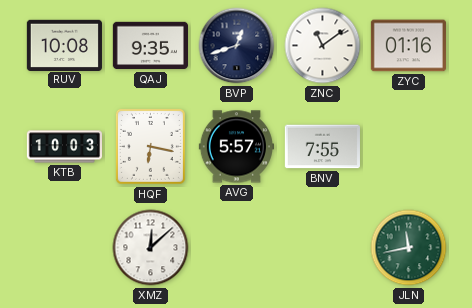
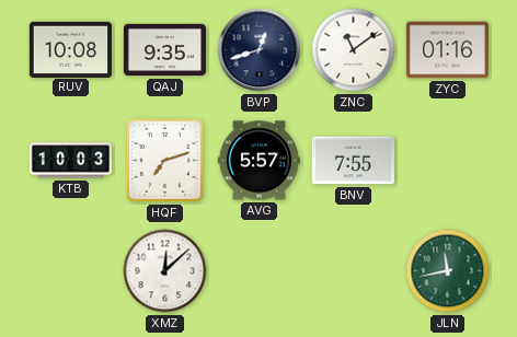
HQF: 6:17 -> 7:12 (164, 160)
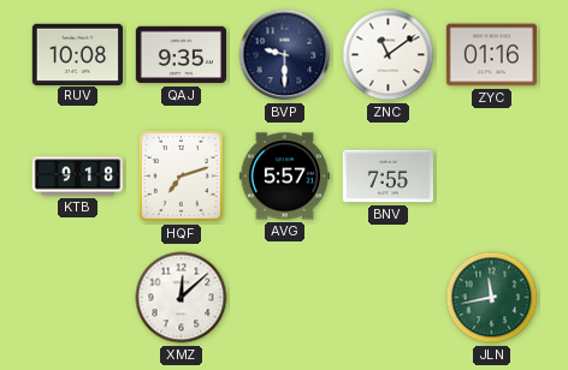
BVP: 12:42 -> 9:30 (285, 55)
KTB: 10:03 -> 9:18 (77, 177)
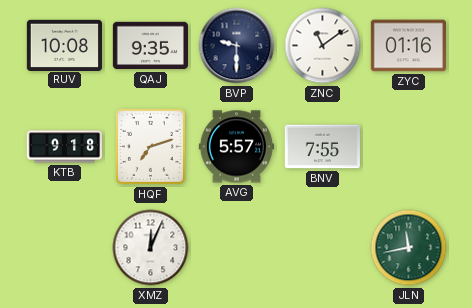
XMZ: 12:08 -> 12:04 (151, 248)
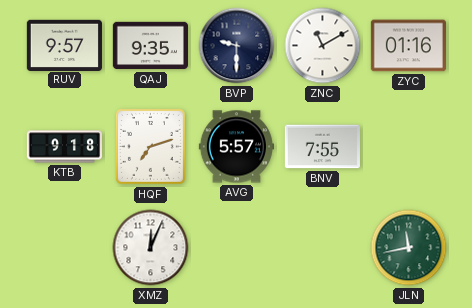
RUV: 10:08 -> 9:57 (64, 45)
ZNC: 11:09 -> 11:10 (323, 46)
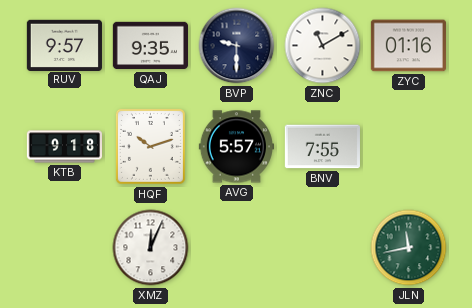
HQF: 7:12 -> 10:12 (150, 146)
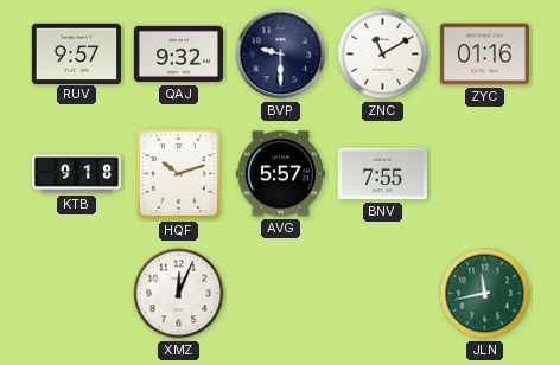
QAJ: 9:35 -> 9:32 (178, 55)
